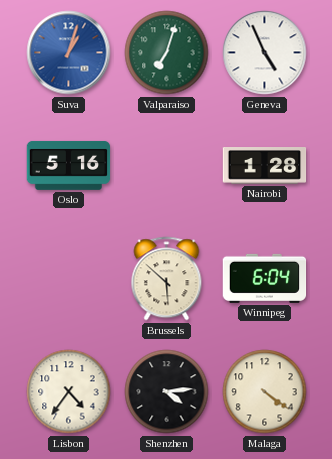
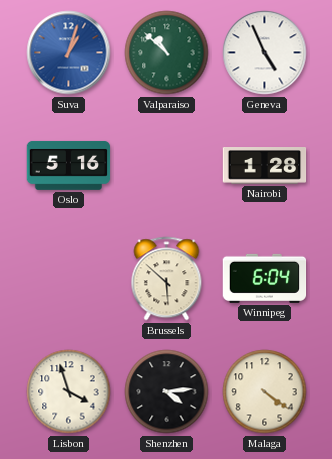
Valparaiso: 7:03 -> 10:52 (167, 53)
Lisbon: 4:36 -> 3:57 (69, 392)
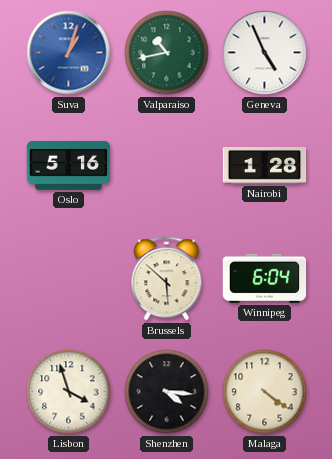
Valparaiso: 10:52 -> 10:43 (167, 53)
Shenzhen: 4:14 -> 4:16 (167, 392)
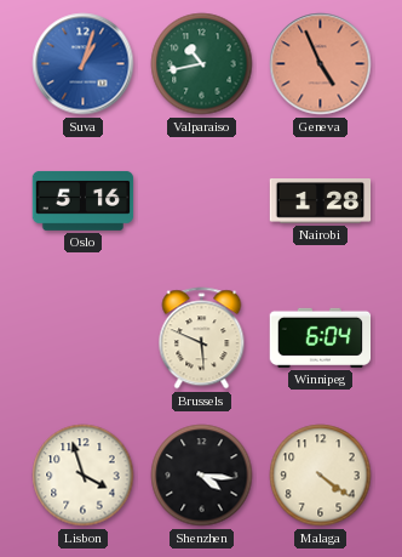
Geneva dial: white -> salmon (321, 64)
Brussels: 5:52 -> 5:49 (202, 339)
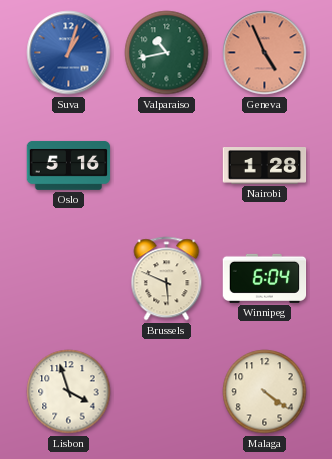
Shenzhen: 4:16 -> none (202, 476)
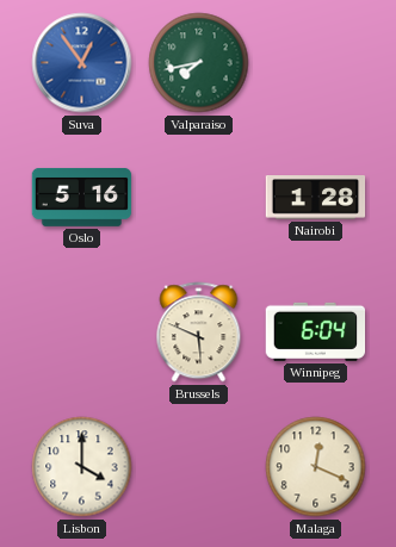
Suva: 1:03 -> 12:54 (82, 63)
Valparaiso: 10:43 -> 7:43 (199, 63)
Geneva: 4:56 -> none (265, 53)
Lisbon: 3:57 -> 4:00 (82, 467)
Malaga: 4:21 -> 12:19 (316, 467)
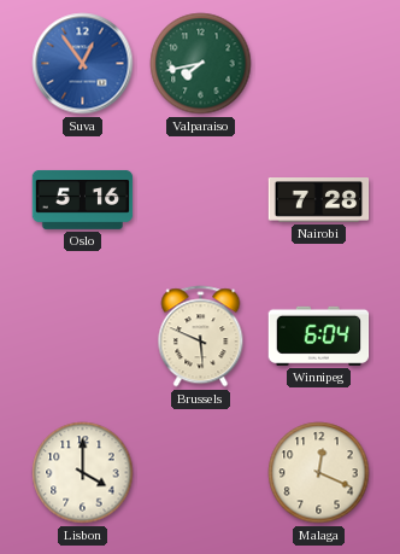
Nairobi: 1:28 -> 7:28 (319, 200)
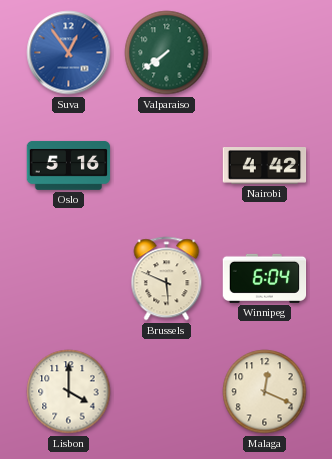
Valparaiso: 7:43 -> 7:39 (167, 53)
Nairobi: 7:28 -> 4:42 (265, 166)
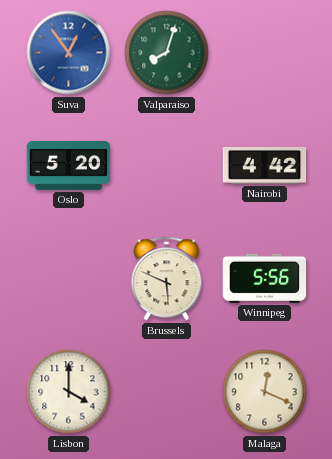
Valparaiso: 7:39 -> 8:03 (167, 53)
Oslo: 5:16 -> 5:20 (69, 165)
Winnipeg: 6:04 -> 5:56 (265, 278)
